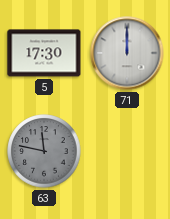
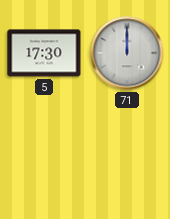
63: 11:47 -> none (44, 151)
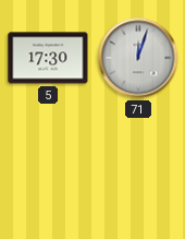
71: 12:00 -> 12:03 (138, 58)
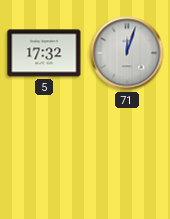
5: 17:30 -> 17:32 (44, 53)
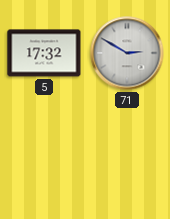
71: 12:03 -> 2:50 (127, 53)
